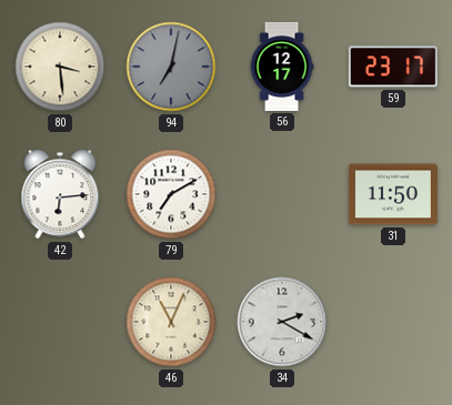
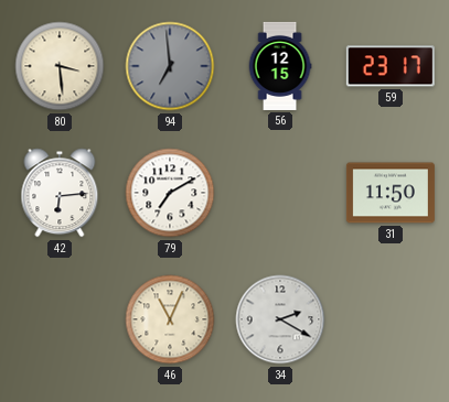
94: 7:02 -> 6:59 (170, 66)
56: 12:17 -> 12:15 (280, 66)
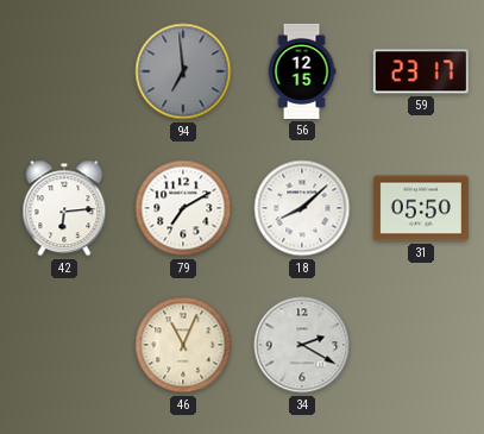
80: 3:29 -> none (60, 66)
18: none -> 8:08 (302, 208)
31: 11:50 -> 05:50 (421, 208)
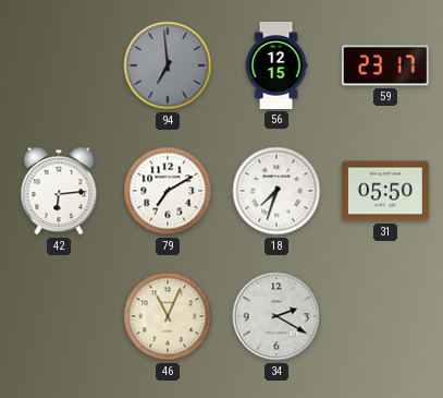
18: 8:08 -> 7:33 (276, 191)
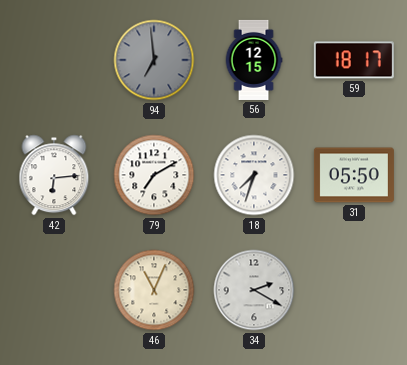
59: 23:17 -> 18:17 (354, 60)
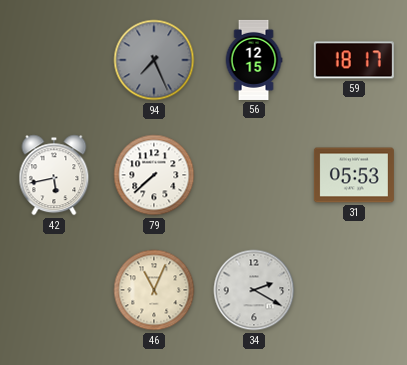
94: 6:59 -> 7:26 (154, 60)
42: 6:14 -> 5:43 (54, 175)
79: 7:10 -> 7:38 (154, 175)
18: 7:33 -> none (254, 175)
31: 05:50 -> 05:53 (354, 175)
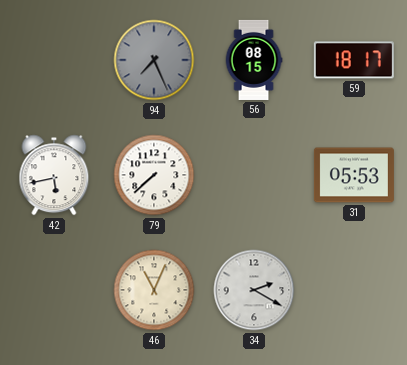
56: 12:15 -> 08:15 (254, 60)
